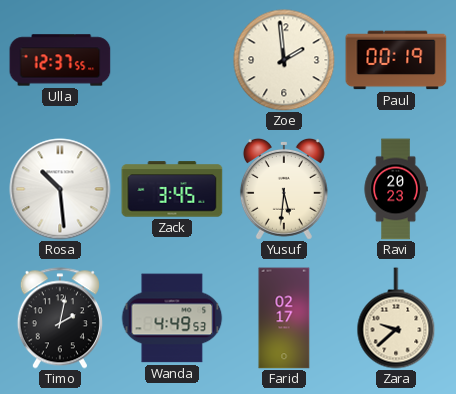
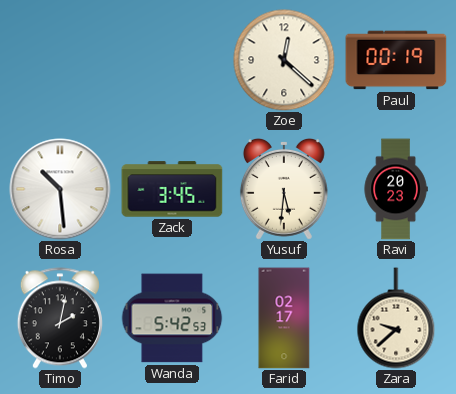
Ulla: 12:37 -> none (60, 60)
Zoe: 1:59 -> 12:22 (284, 60)
Wanda: 4:49 -> 5:42 (172, 318)
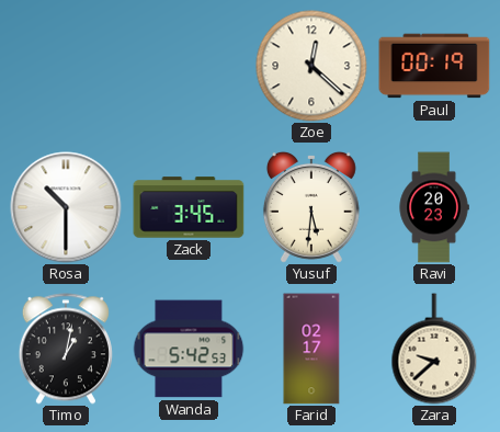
Rosa: 10:29 -> 10:30 (66, 207)
Timo: 2:02 -> 1:02 (66, 349)
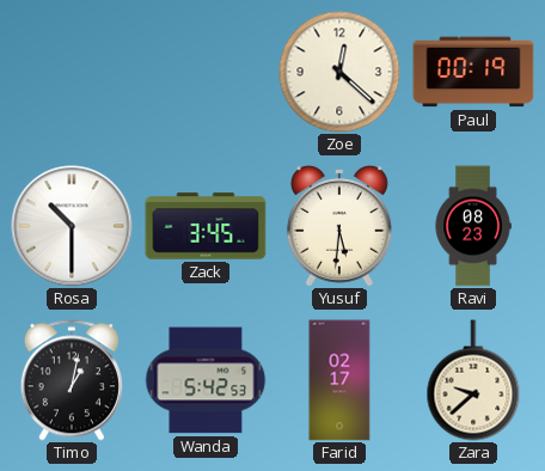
Ravi: 20:23 -> 08:23 (473, 226)
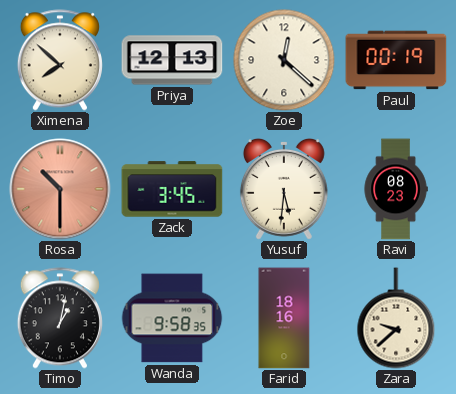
Ximena: none -> 7:52 (60, 60)
Priya: none -> 12:13 (172, 60)
Rosa dial: white -> salmon (60, 189)
Wanda: 5:42 -> 9:58 (172, 318)
Farid: 02:17 -> 18:16 (284, 318)
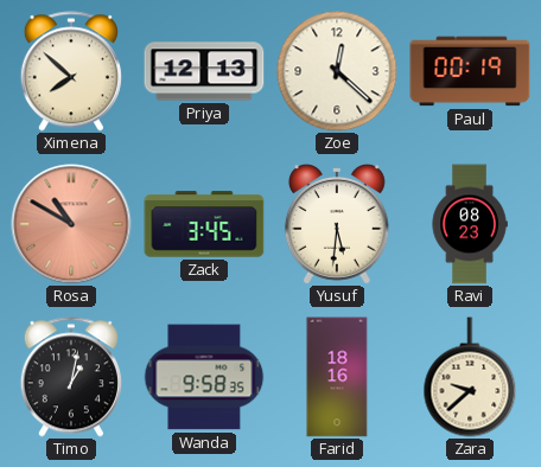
Rosa: 10:30 -> 10:50 (71, 224)
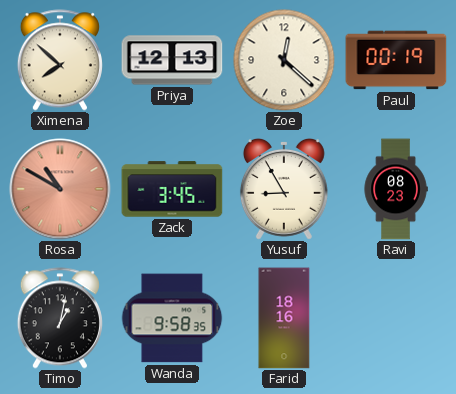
Yusuf: 5:31 -> 8:55 (284, 189)
Zara: 9:38 -> none (470, 377)
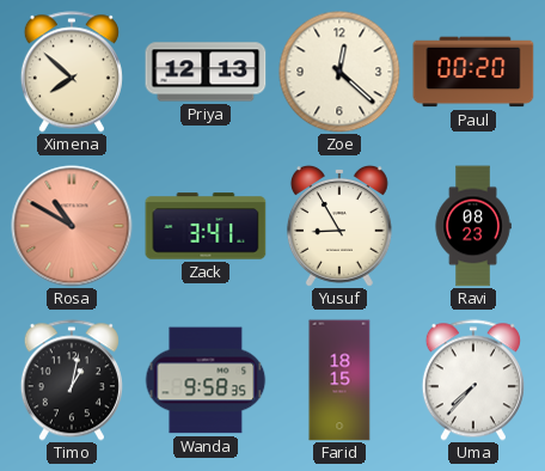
Paul: 00:19 -> 00:20 (473, 72)
Zack: 3:45 -> 3:41 (206, 226)
Farid: 18:16 -> 18:15 (339, 380)
Uma: none -> 7:37 (473, 380)
